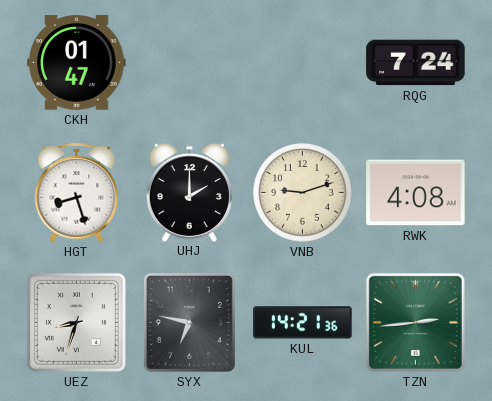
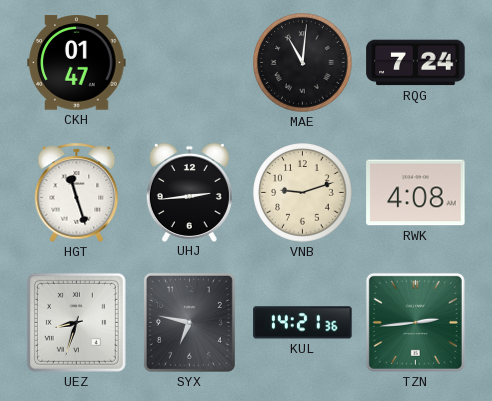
MAE: none -> 11:01 (303, 63)
HGT: 8:27 -> 11:27 (77, 192)
UHJ: 2:00 -> 2:44 (189, 192)
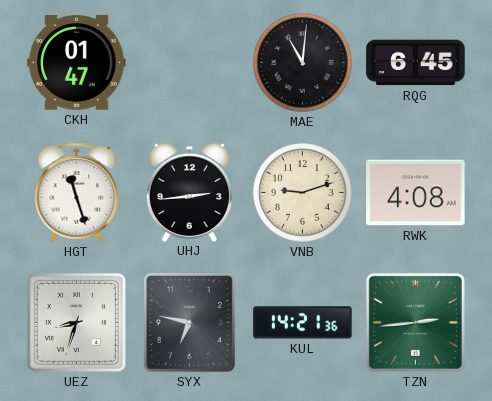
RQG: 7:24 -> 6:45 (416, 63)
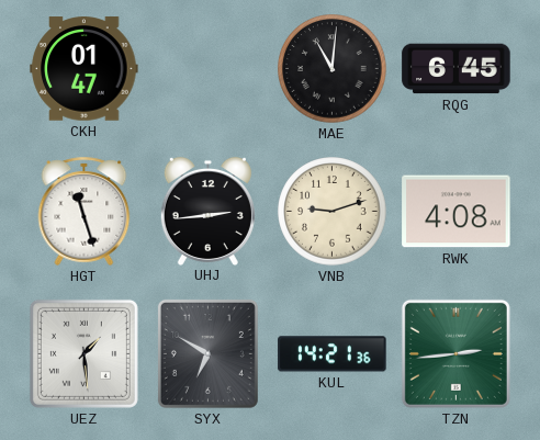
UEZ: 8:33 -> 1:29 (83, 353)
SYX: 6:47 -> 6:50 (207, 353)
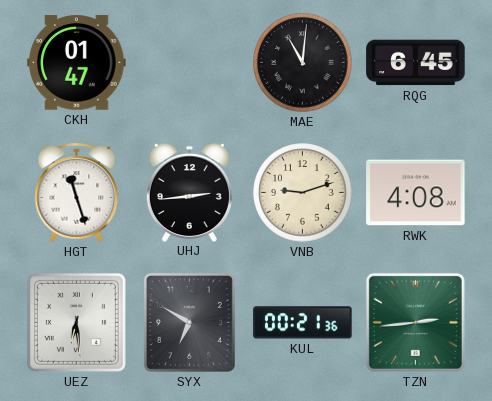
UEZ: 1:29 -> 6:29 (76, 322)
KUL: 14:21 -> 00:21 (303, 323)
